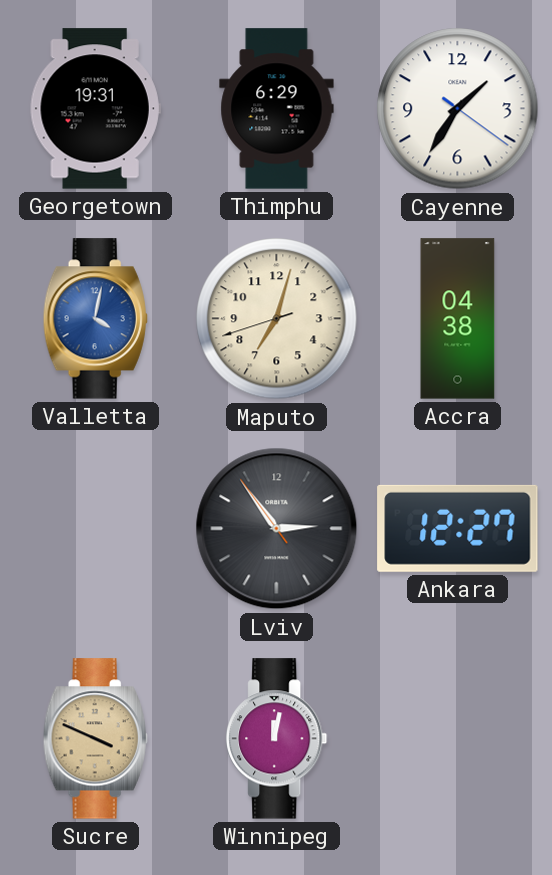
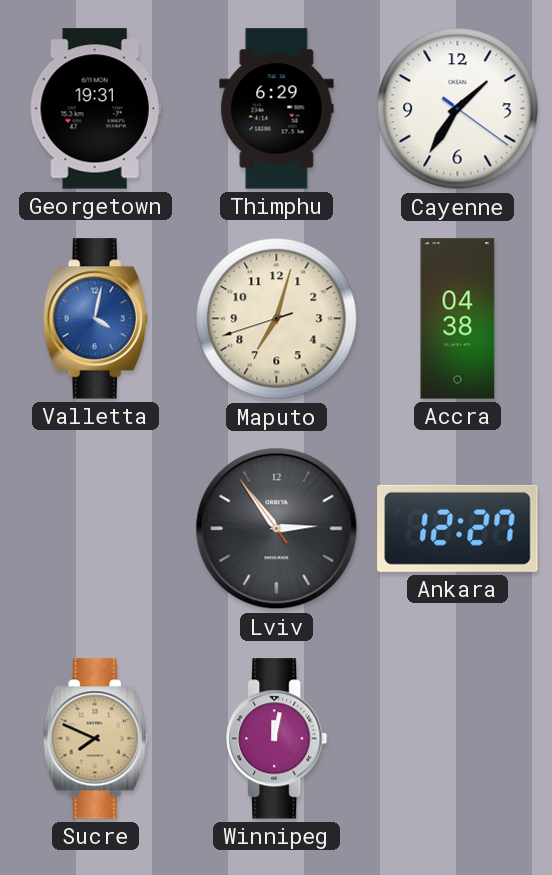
Sucre: 3:49 -> 7:49 (95, 739)
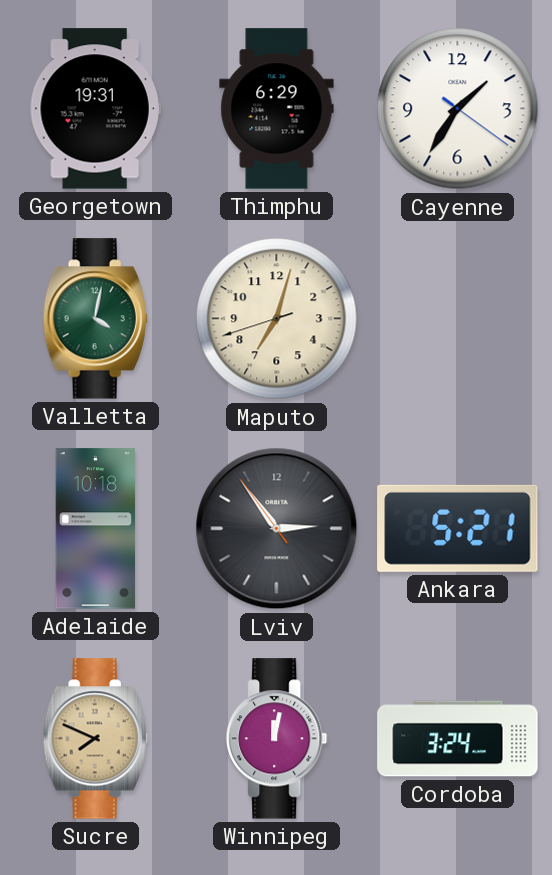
Valletta dial: blue -> green (95, 319)
Accra: 04:38 -> none (458, 319)
Adelaide: none -> 10:18 (96, 529)
Ankara: 12:27 -> 5:21 (458, 528)
Cordoba: none -> 3:24 (458, 739)
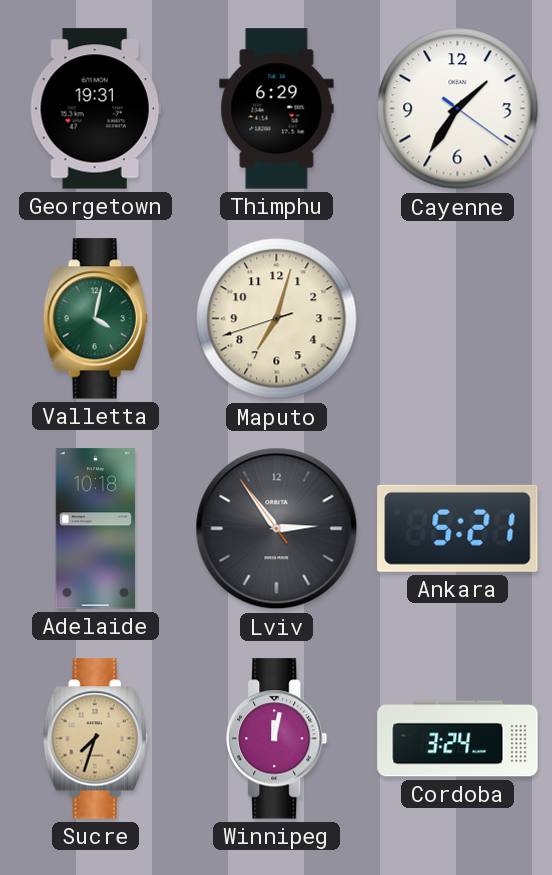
Sucre: 7:49 -> 7:33 (95, 739)
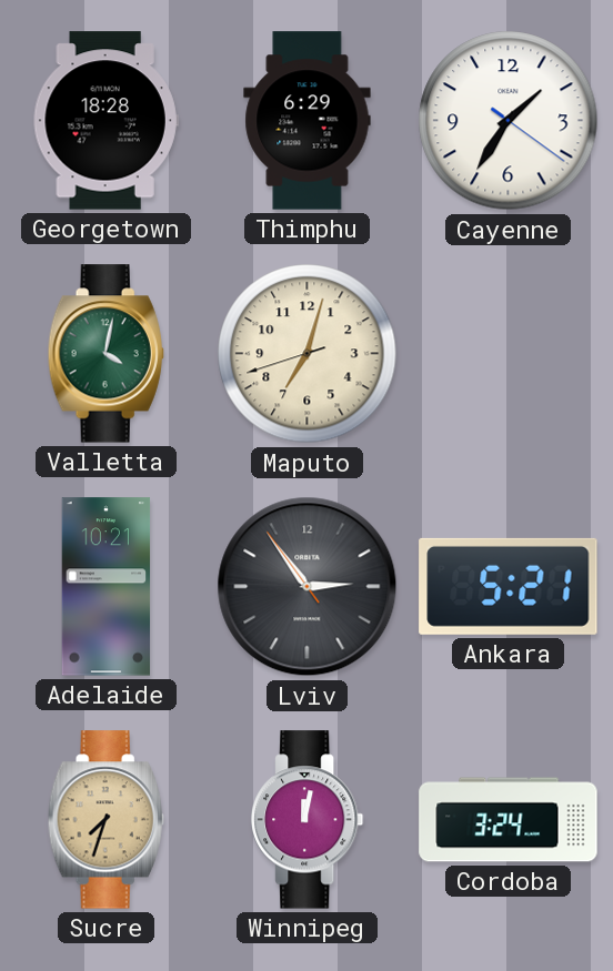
Georgetown: 19:31 -> 18:28 (105, 121)
Adelaide: 10:18 -> 10:21 (107, 587)
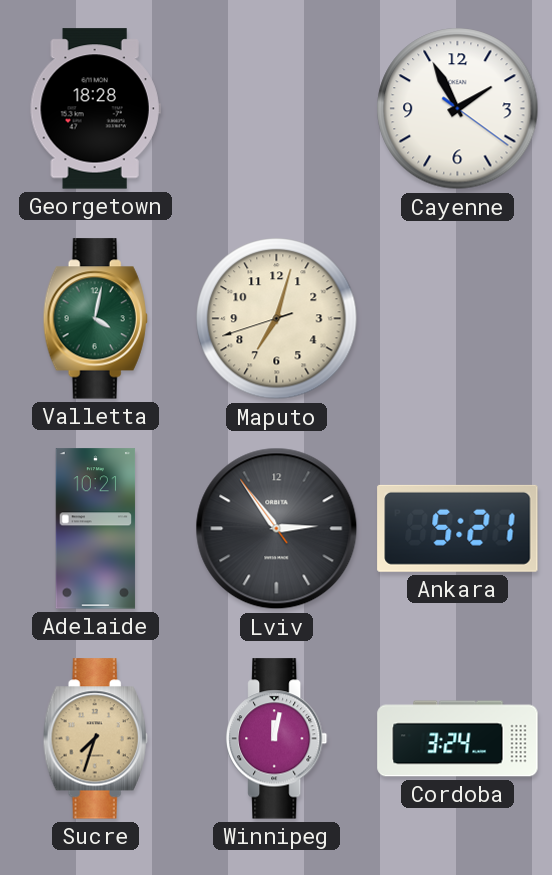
Thimphu: 6:29 -> none (308, 121)
Cayenne: 1:35 -> 1:55 (458, 109)
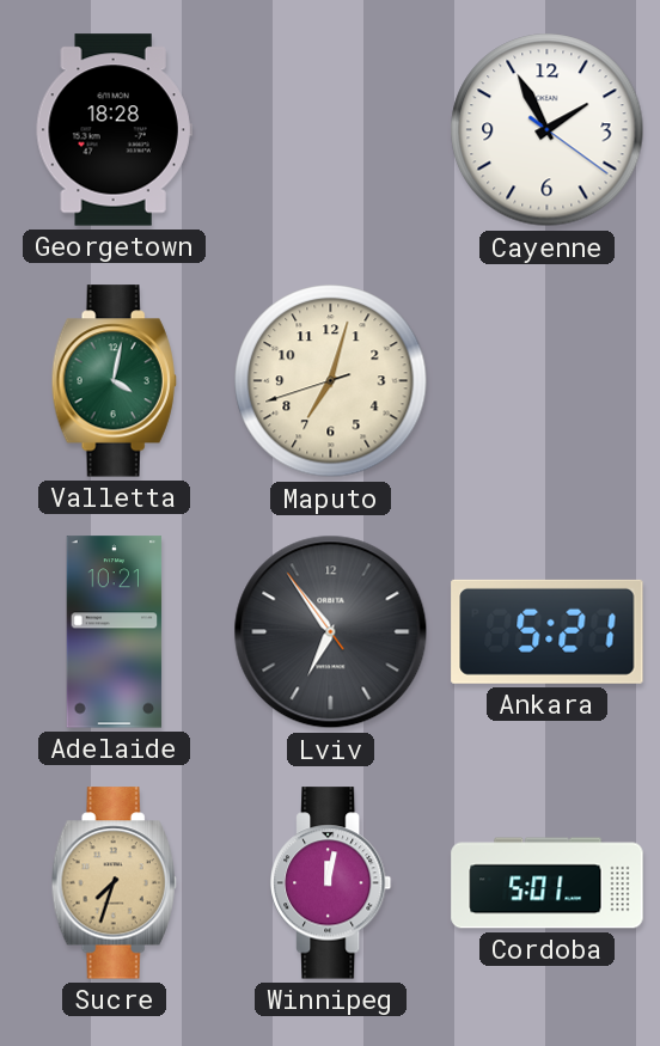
Lviv: 2:53 -> 6:53 (331, 632)
Cordoba: 3:24 -> 5:01 (548, 883)
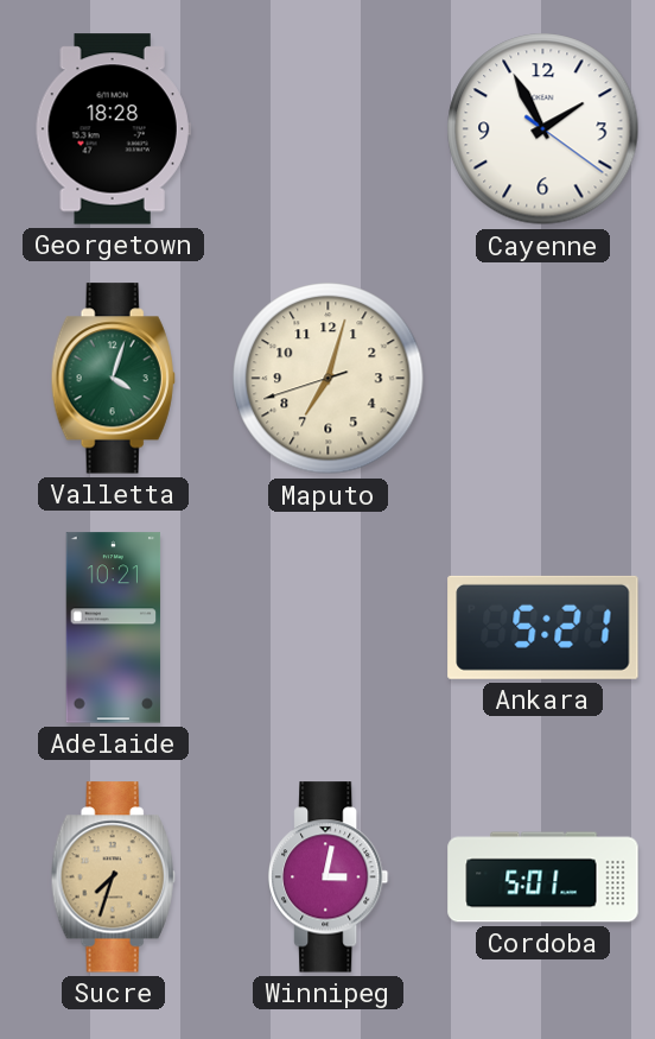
Valletta: 4:02 -> 4:03 (113, 379)
Lviv: 6:53 -> none (331, 632)
Winnipeg: 12:02 -> 3:02 (329, 878)
